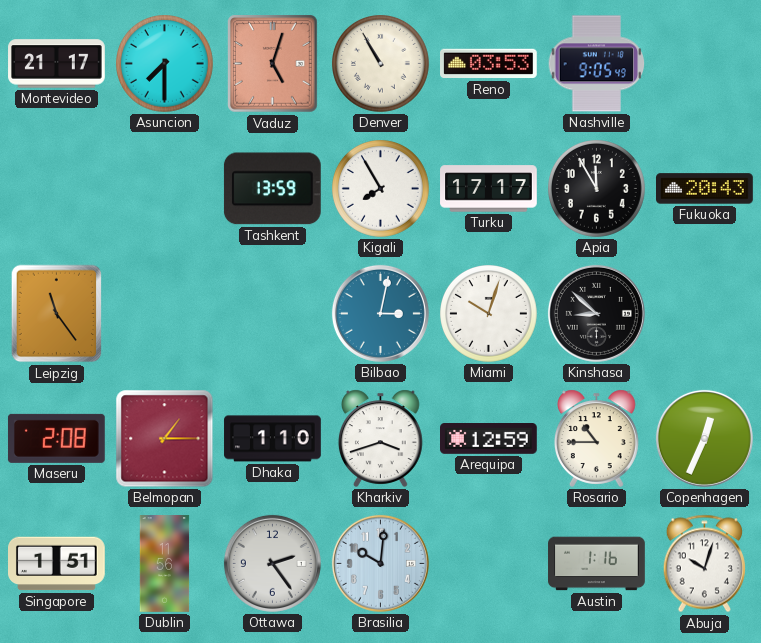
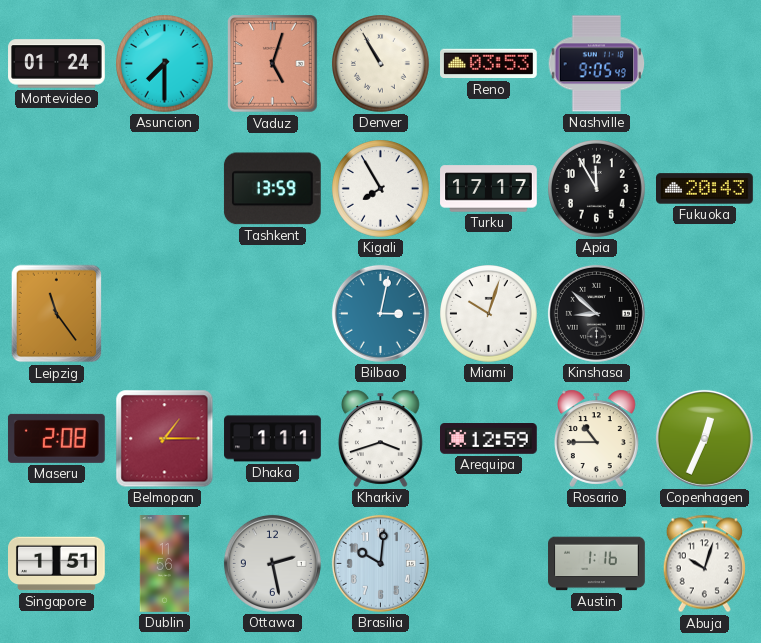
Montevideo: 21:17 -> 01:24 (57, 64)
Dhaka: 1:10 -> 1:11 (273, 439)
Ottawa: 2:24 -> 2:28 (272, 563)
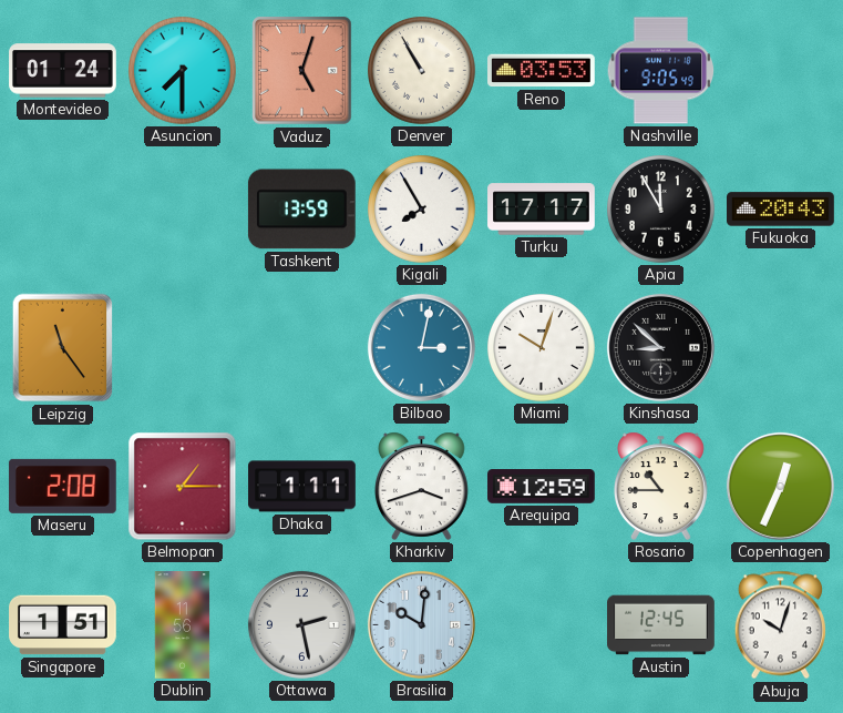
Austin: 1:16 -> 12:45 (661, 625)
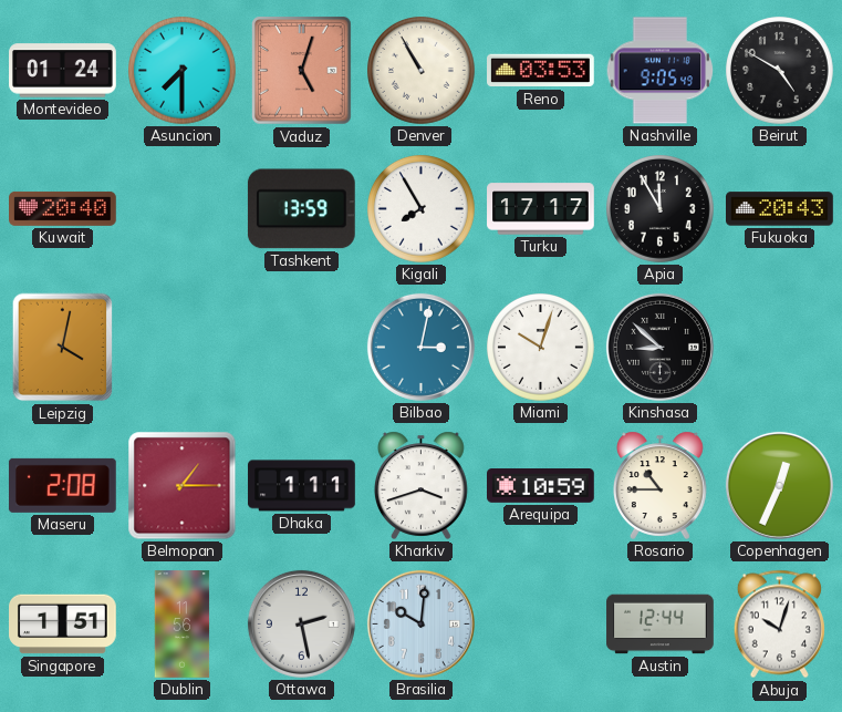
Beirut: none -> 4:50 (780, 71)
Kuwait: none -> 20:40 (63, 208)
Leipzig: 11:24 -> 4:02 (63, 348)
Arequipa: 12:59 -> 10:59 (541, 486)
Austin: 12:45 -> 12:44 (661, 625)
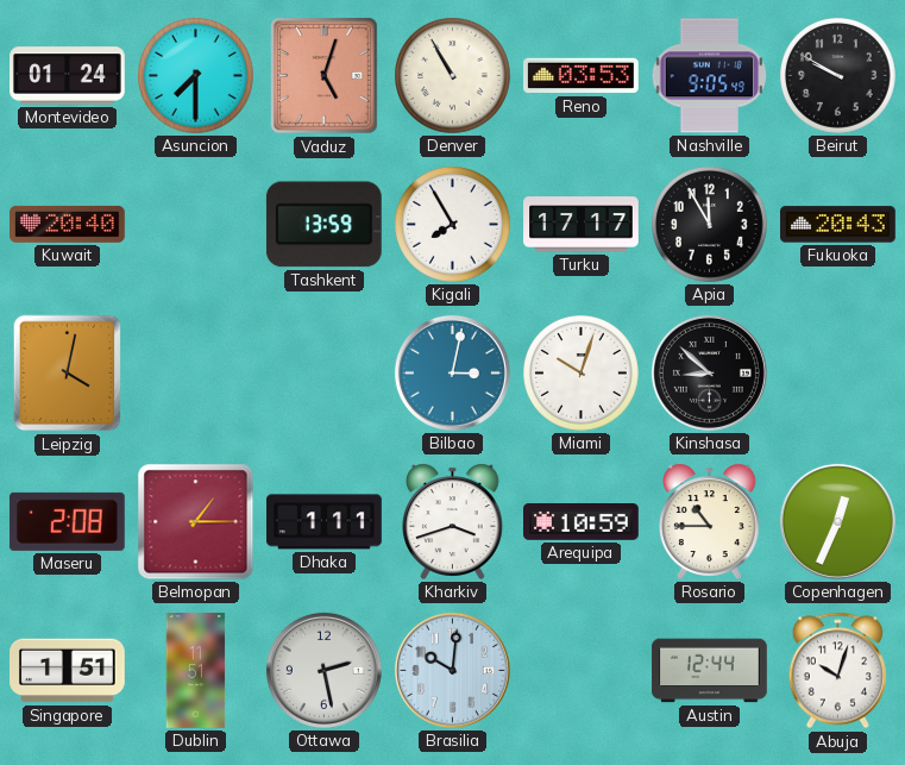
Beirut: 4:50 -> 9:50 (838, 76)
Dublin: 11:56 -> 11:51 (196, 671)
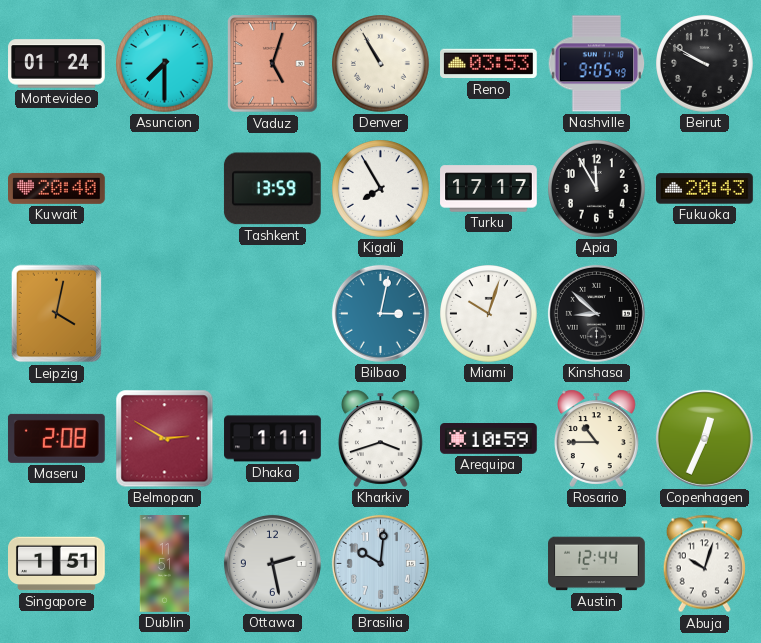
Belmopan: 1:15 -> 2:50 (165, 439)
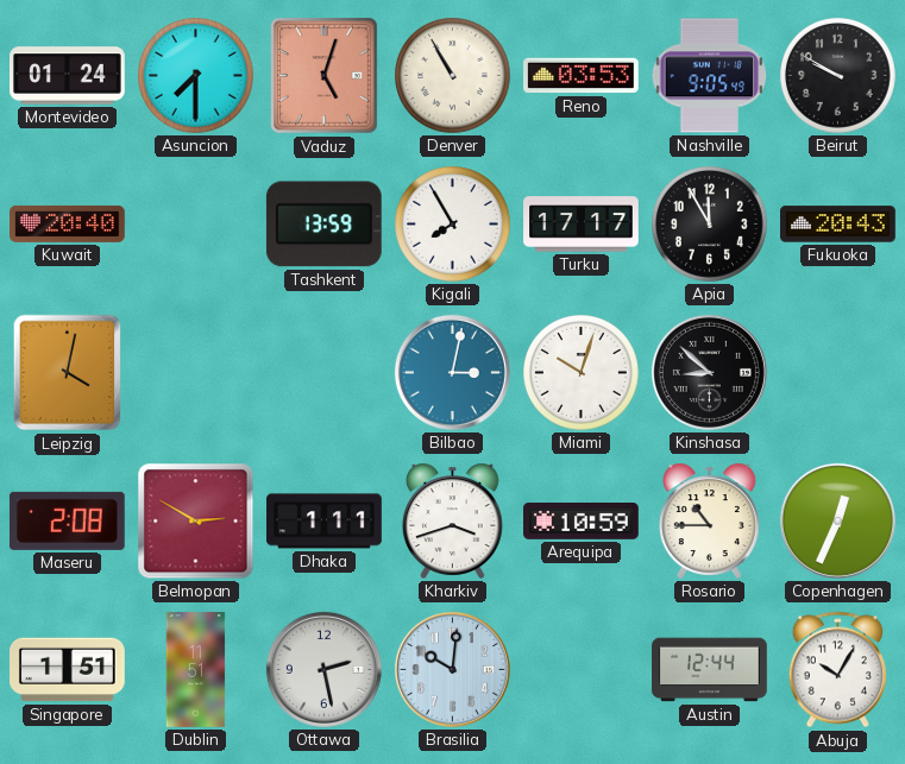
Abuja: 10:03 -> 10:05 (837, 670)
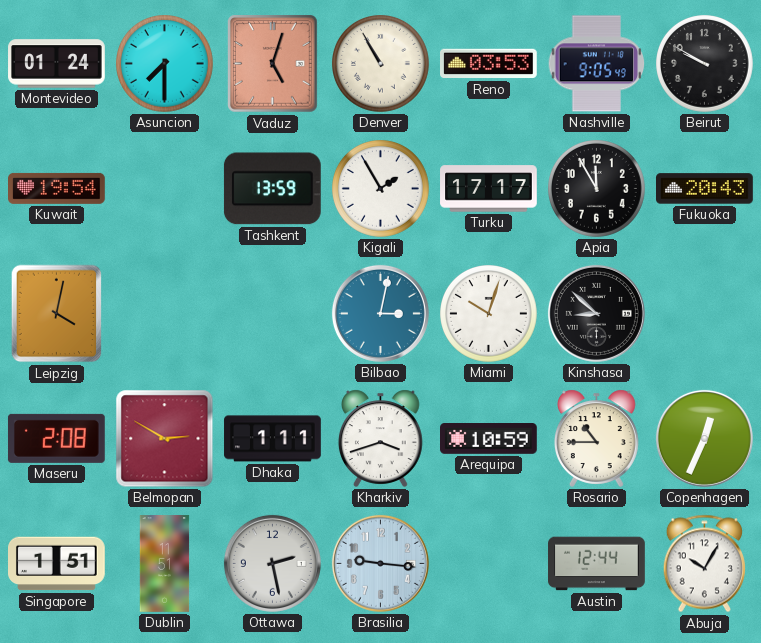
Kuwait: 20:40 -> 19:54 (57, 188)
Kigali: 7:55 -> 1:55 (381, 189)
Brasilia: 10:01 -> 9:16 (380, 563)
